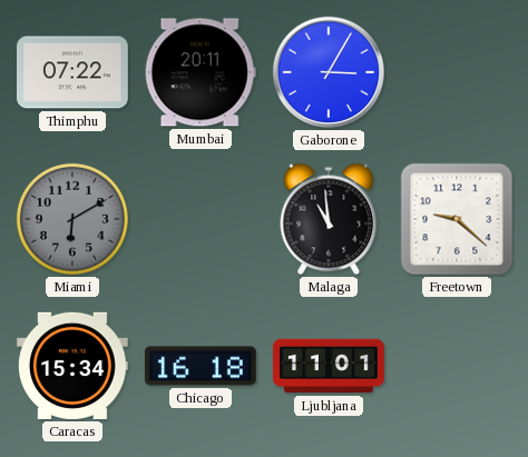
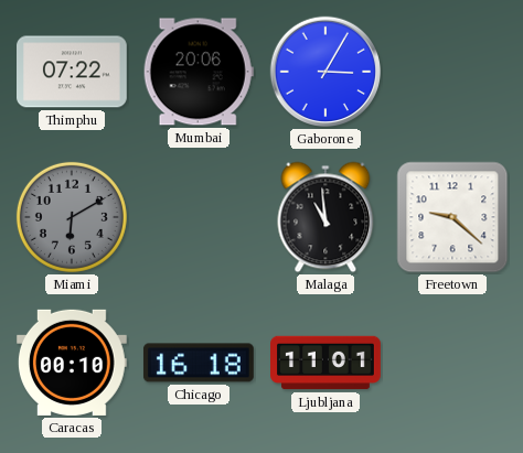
Mumbai: 20:11 -> 20:06 (199, 72)
Caracas: 15:34 -> 00:10 (73, 363)
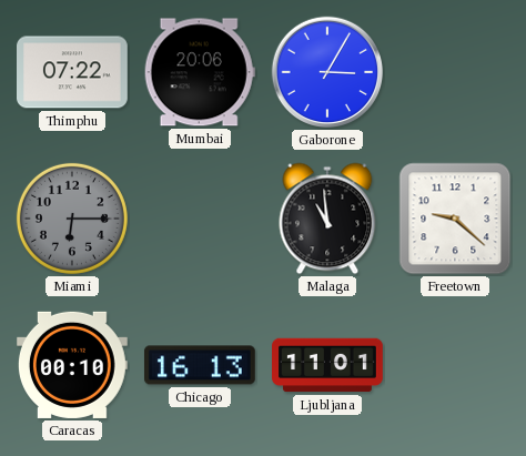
Miami: 6:10 -> 6:15 (72, 219)
Chicago: 16:18 -> 16:13 (200, 365)
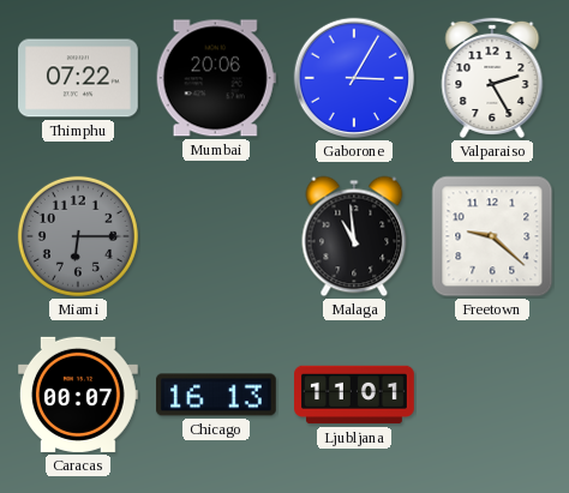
Valparaiso: none -> 2:25 (492, 78)
Caracas: 00:10 -> 00:07 (79, 395)
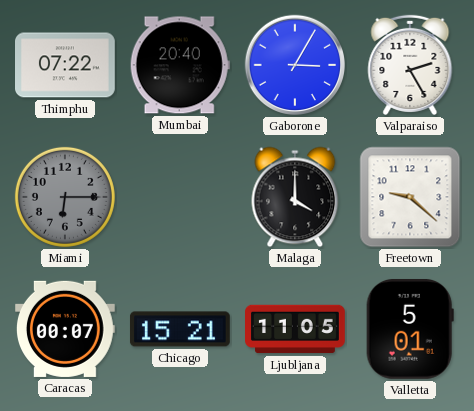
Mumbai: 20:06 -> 20:40 (180, 65)
Malaga: 10:59 -> 4:00 (295, 197)
Chicago: 16:13 -> 15:21 (180, 329)
Ljubljana: 11:01 -> 11:05 (295, 329)
Valletta: none -> 5:01 (410, 329)
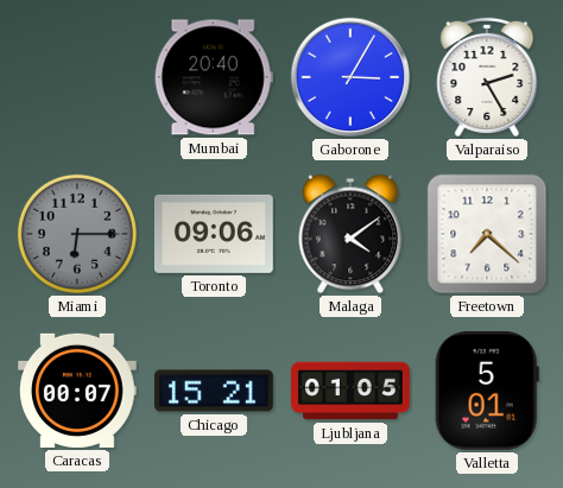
Thimphu: 07:22 -> none (66, 65)
Toronto: none -> 09:06 (214, 234)
Malaga: 4:00 -> 4:09 (350, 234)
Freetown: 9:22 -> 7:22 (487, 234)
Ljubljana: 11:05 -> 01:05 (350, 391)
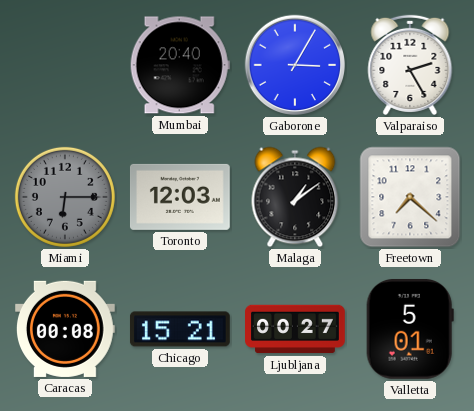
Toronto: 09:06 -> 12:03 (180, 197)
Malaga: 4:09 -> 1:09 (295, 197)
Caracas: 00:07 -> 00:08 (66, 329)
Ljubljana: 01:05 -> 00:27 (295, 329)
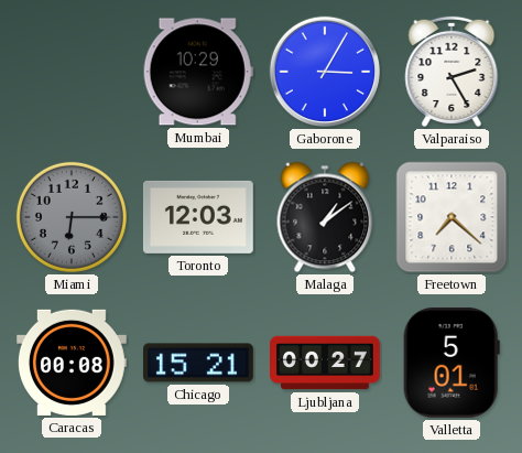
Mumbai: 20:40 -> 10:29 (198, 72)
